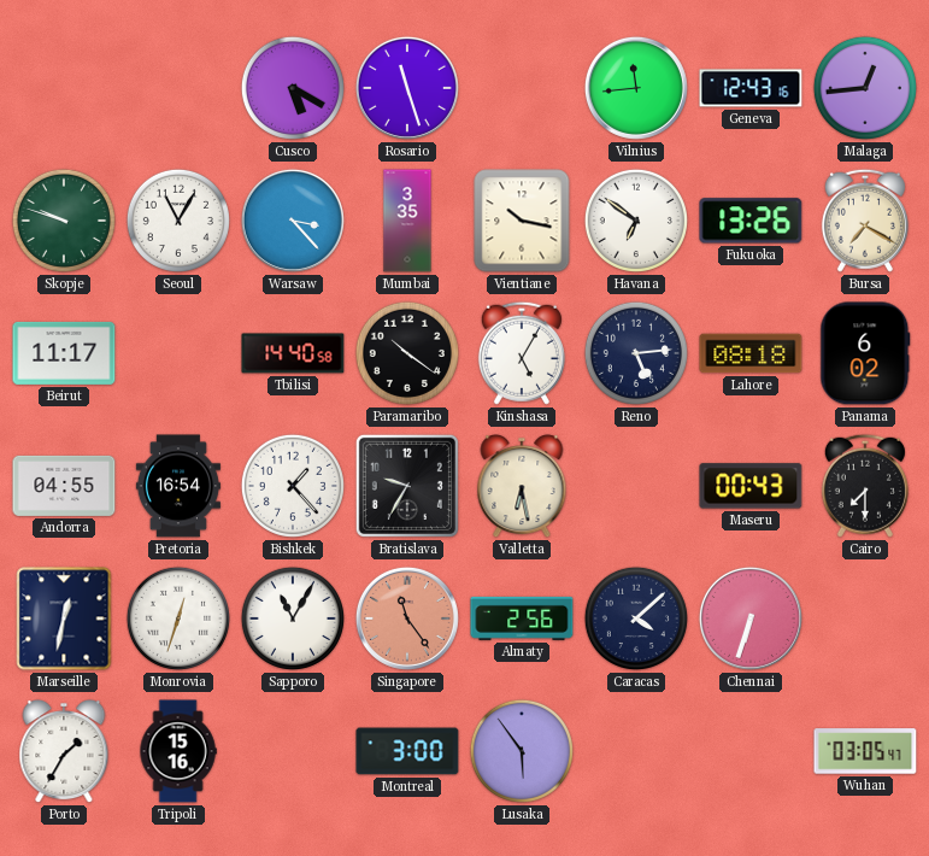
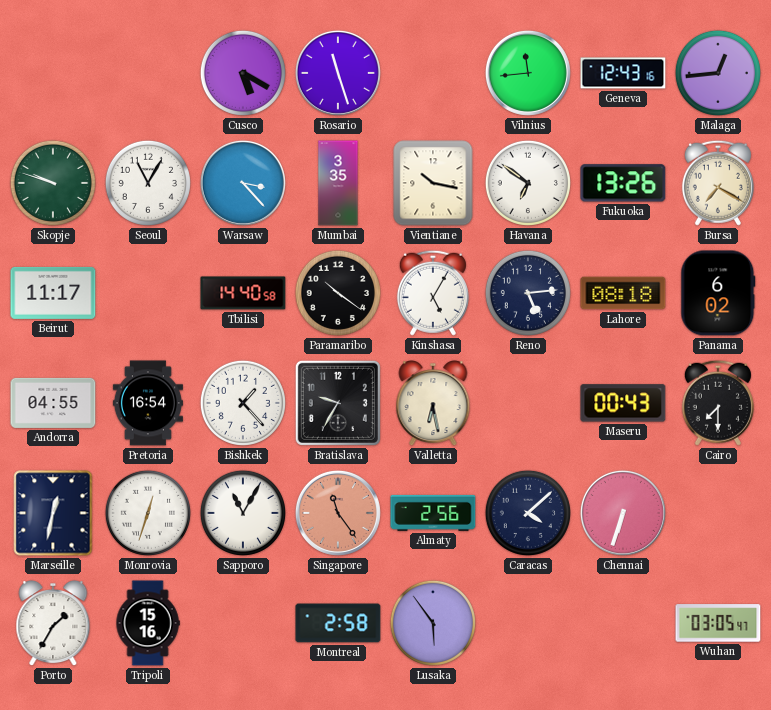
Montreal: 3:00 -> 2:58 (338, 623)
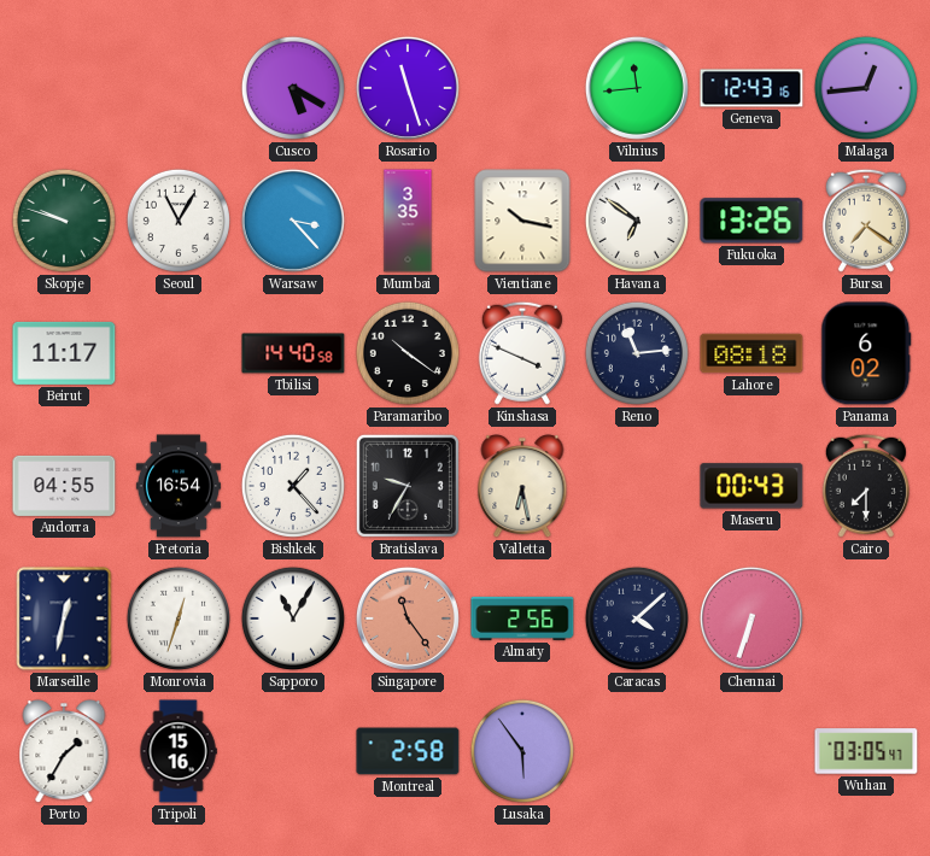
Bursa: 7:20 -> 7:21 (866, 221)
Kinshasa: 5:05 -> 3:49 (522, 353)
Reno: 5:14 -> 11:14 (637, 353)
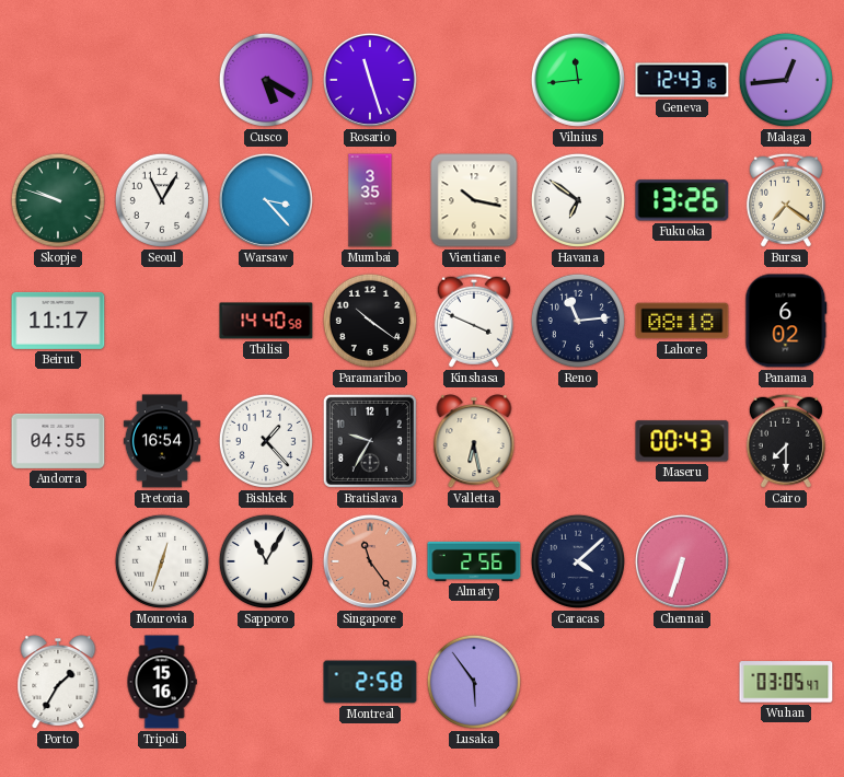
Marseille: 12:32 -> none (64, 618)
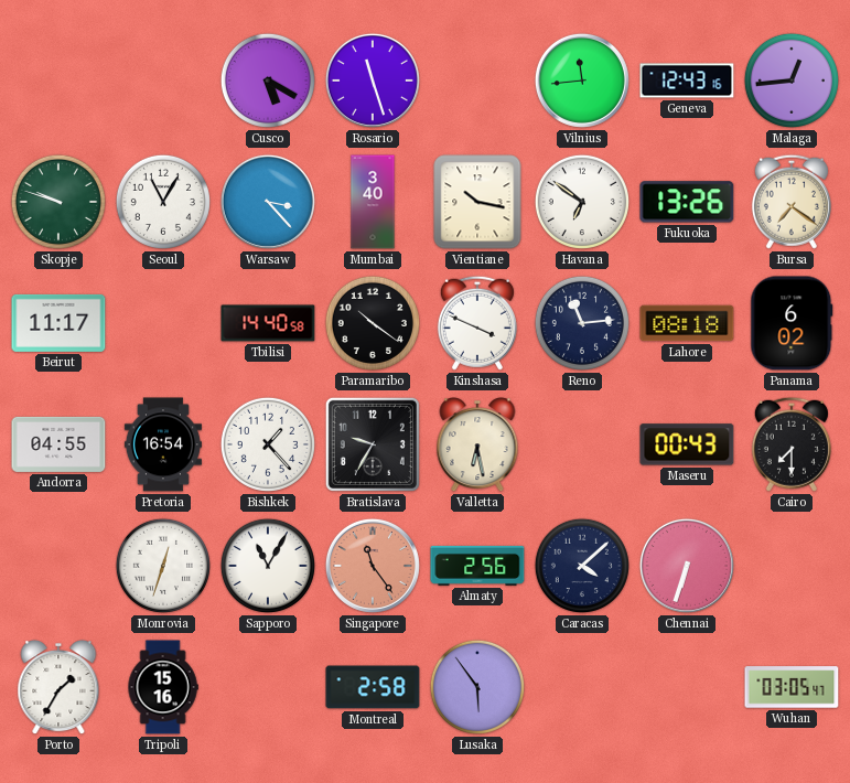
Mumbai: 3:35 -> 3:40 (373, 202)
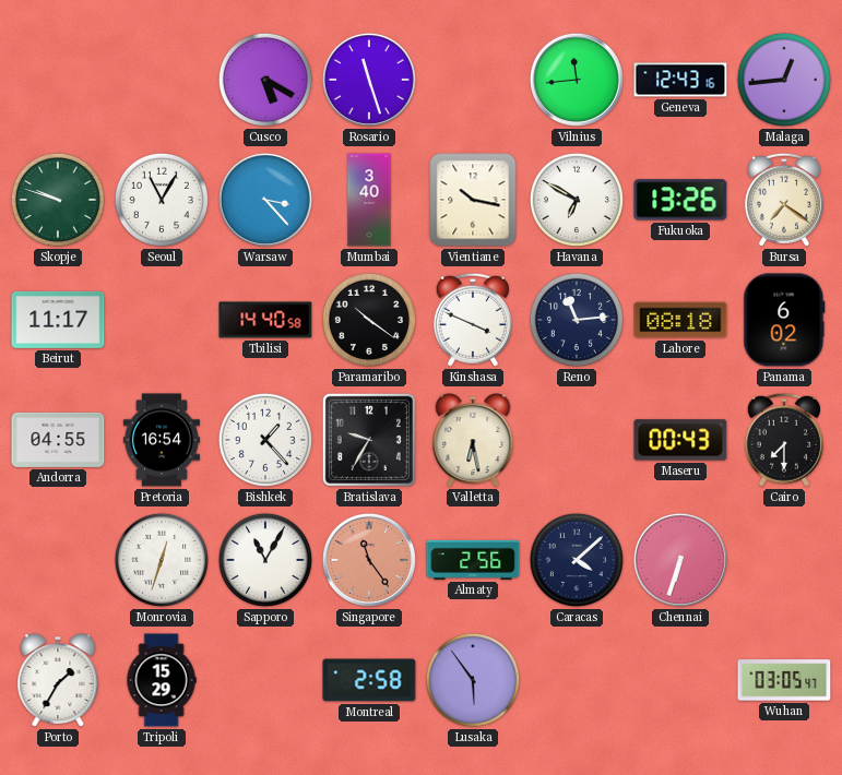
Havana: 6:51 -> 6:50 (577, 200)
Tripoli: 15:16 -> 15:29 (162, 680)
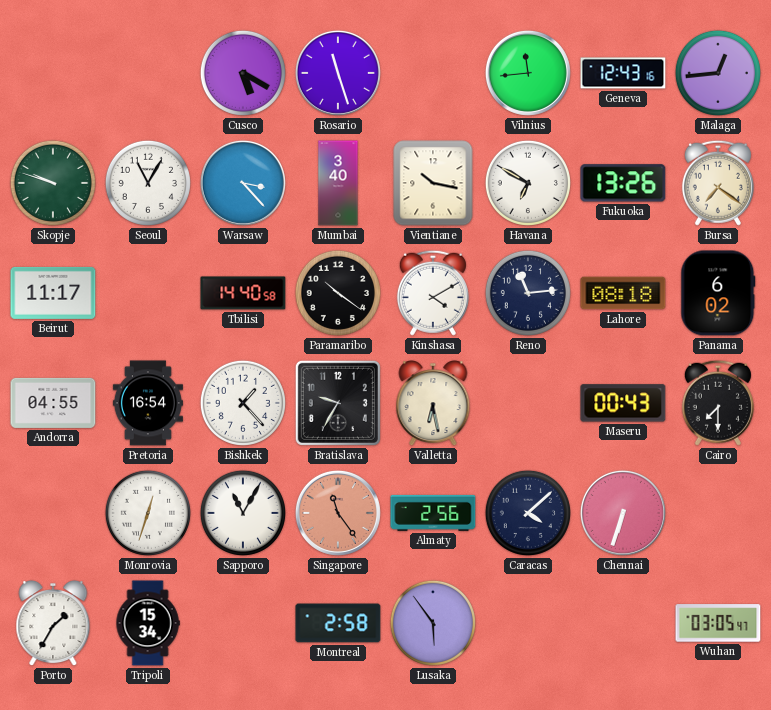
Kinshasa: 3:49 -> 4:10 (433, 293)
Tripoli: 15:29 -> 15:34 (148, 623)
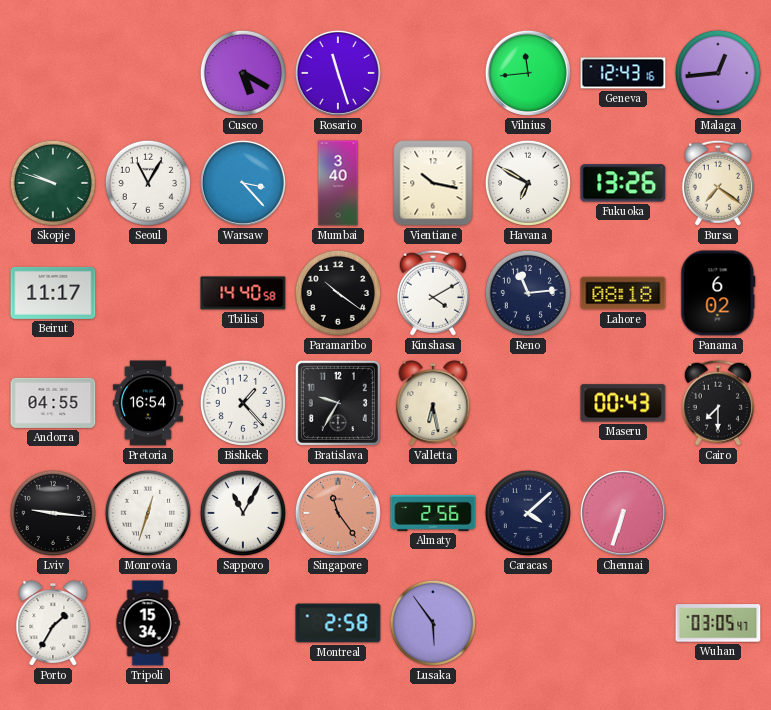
Lviv: none -> 9:16 (53, 513)
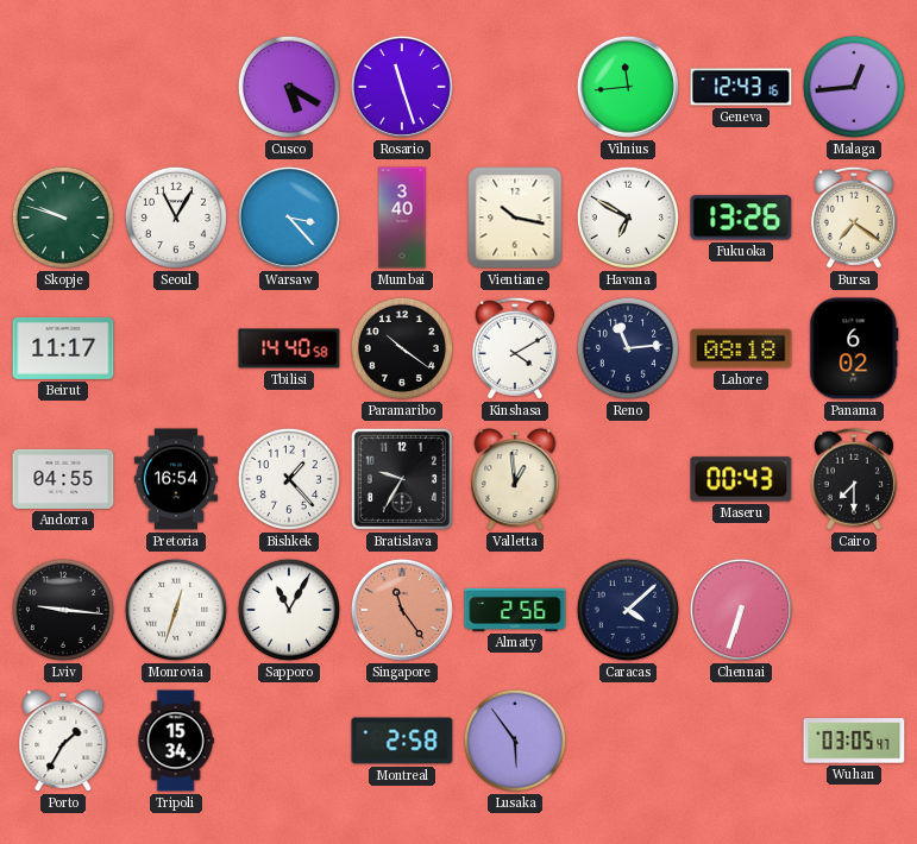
Valletta: 6:28 -> 12:59 (515, 480)
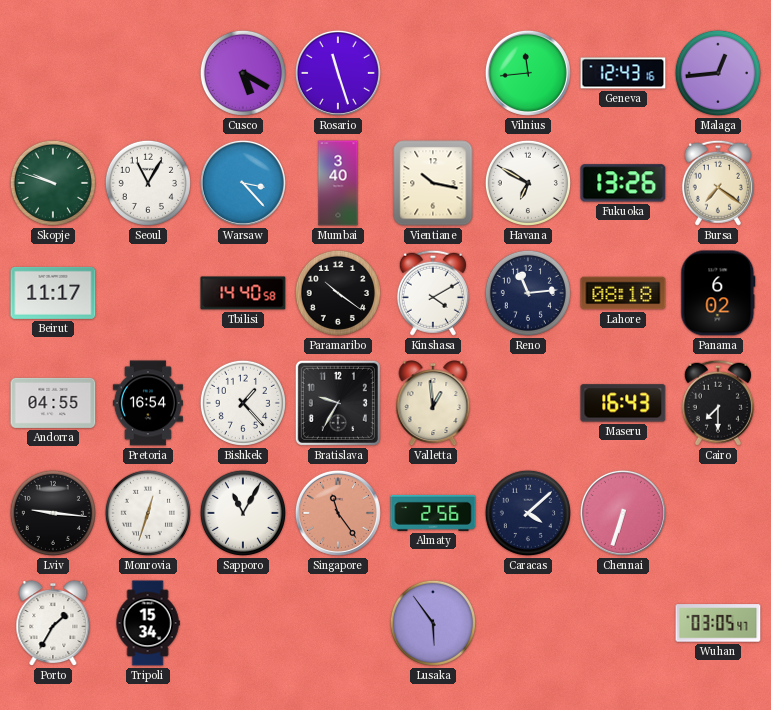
Maseru: 00:43 -> 16:43 (623, 403)
Montreal: 2:58 -> none (402, 741)
